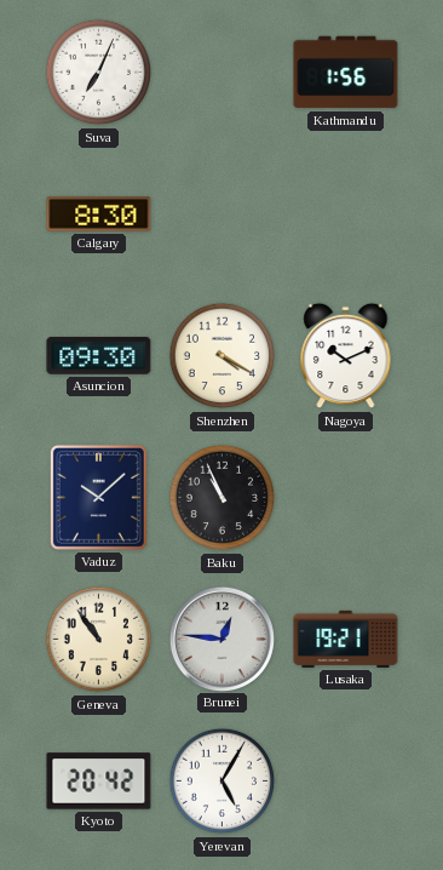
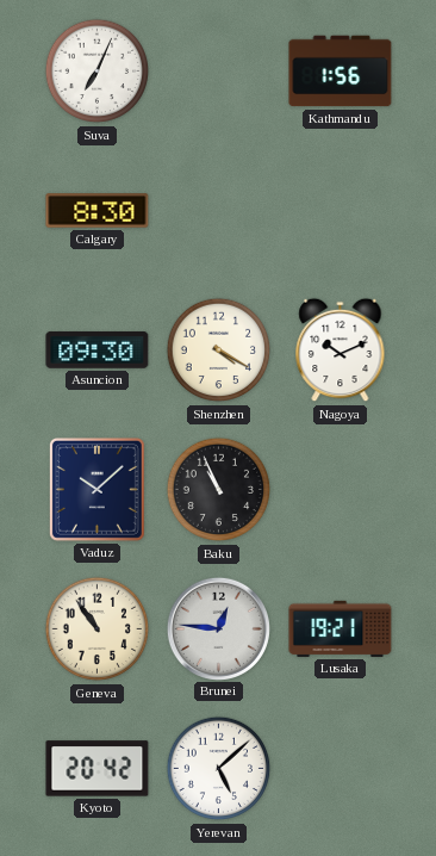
Yerevan: 5:05 -> 5:08 (219, 769)
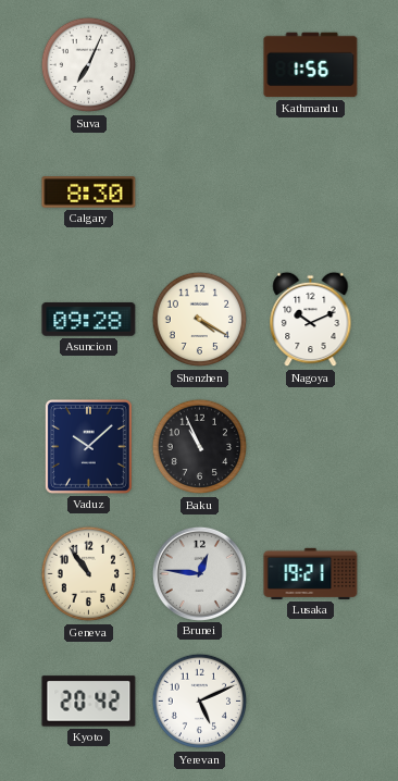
Asuncion: 09:30 -> 09:28 (89, 319)
Yerevan: 5:08 -> 5:11 (200, 702)
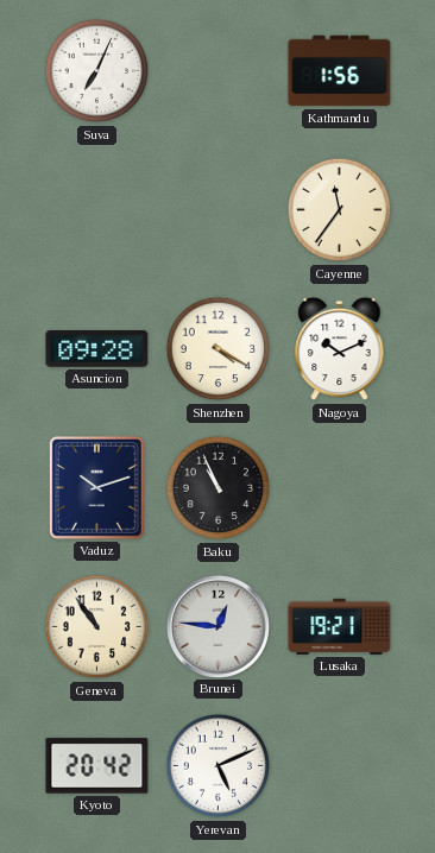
Calgary: 8:30 -> none (89, 193)
Cayenne: none -> 11:36 (340, 210)
Vaduz: 10:08 -> 10:12 (96, 487)
